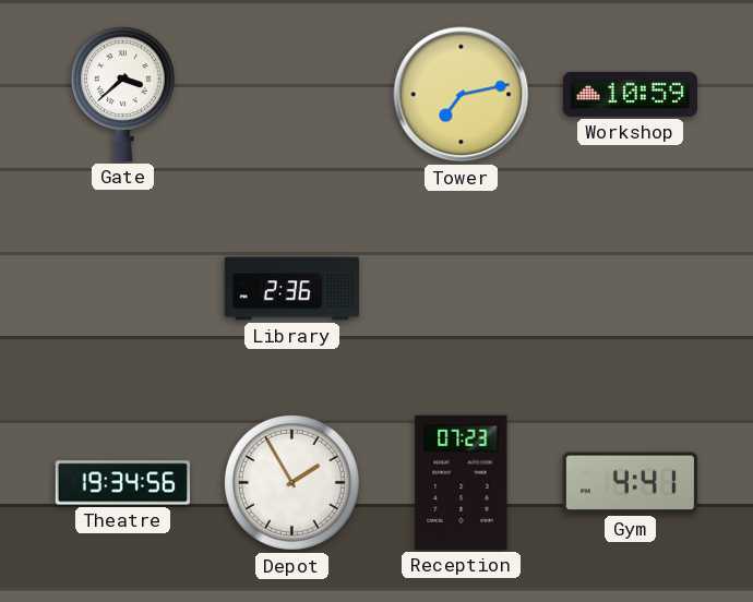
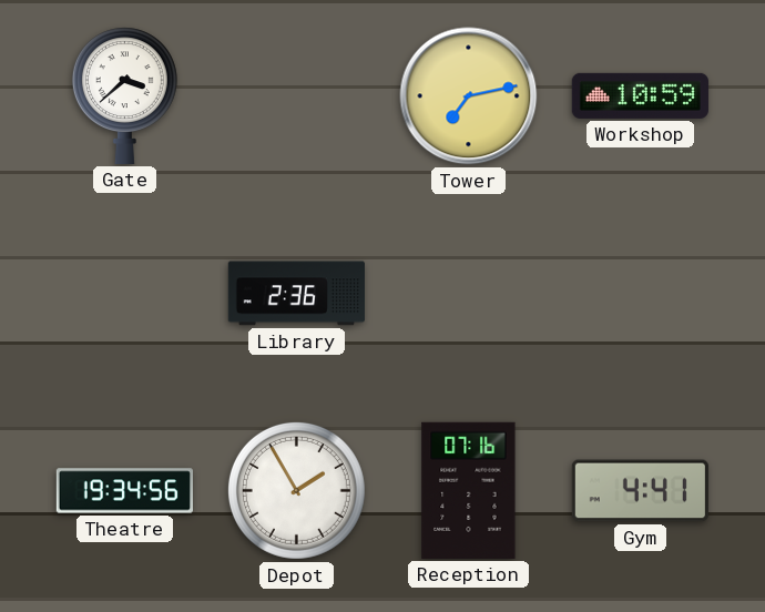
Reception: 07:23 -> 07:16 (469, 490)
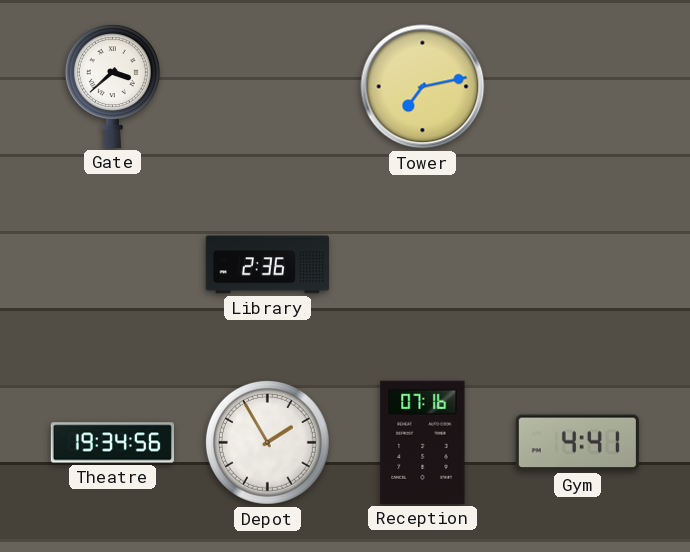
Workshop: 10:59 -> none (640, 95)
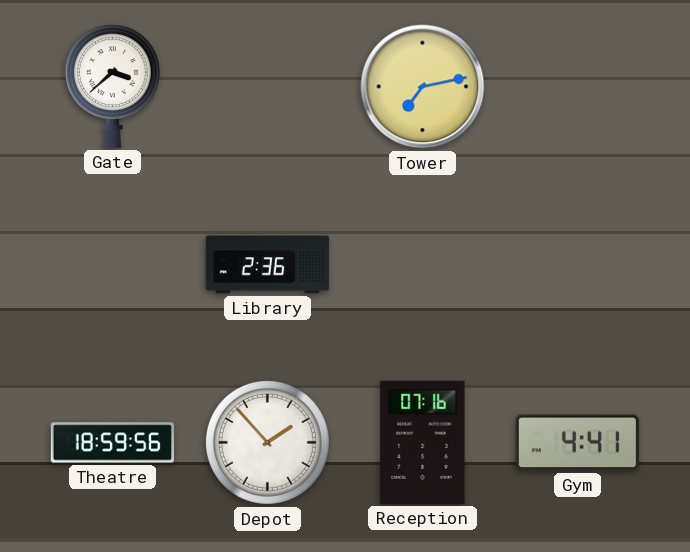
Theatre: 19:34 -> 18:59 (112, 443)
Depot: 1:55 -> 1:53 (267, 442)
